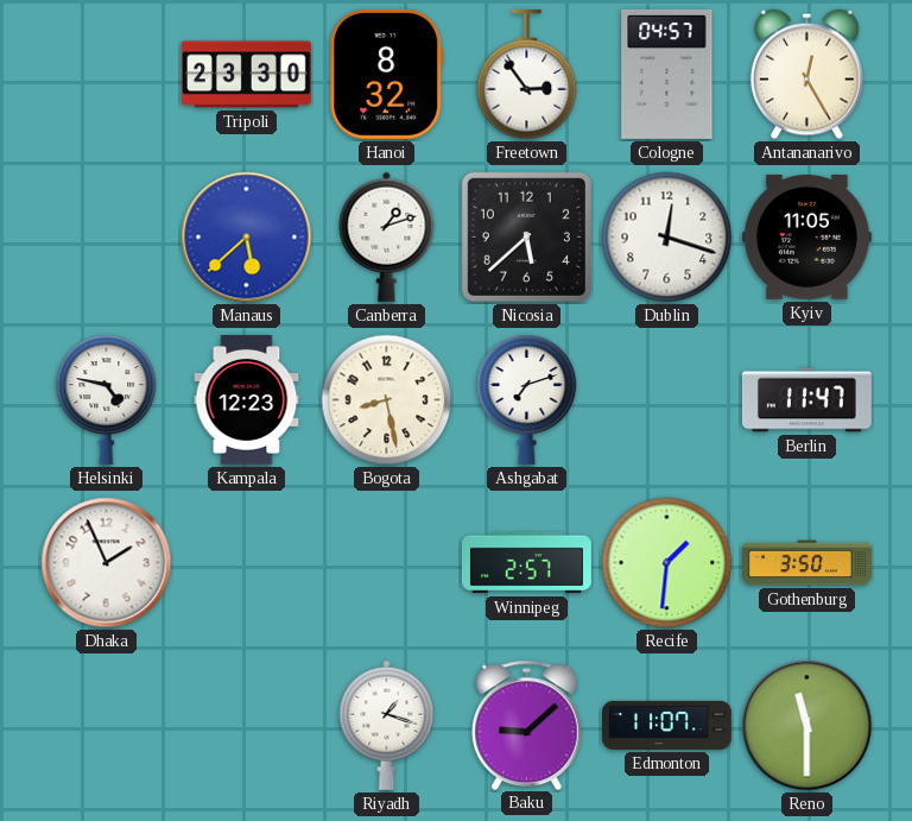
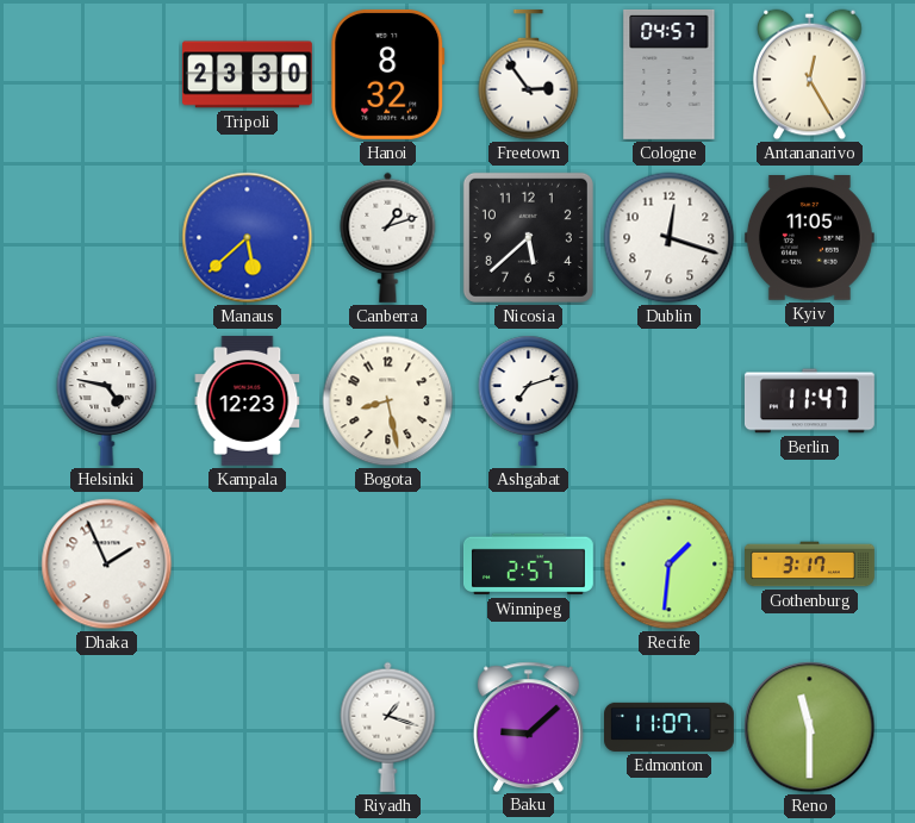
Gothenburg: 3:50 -> 3:17 (810, 565)
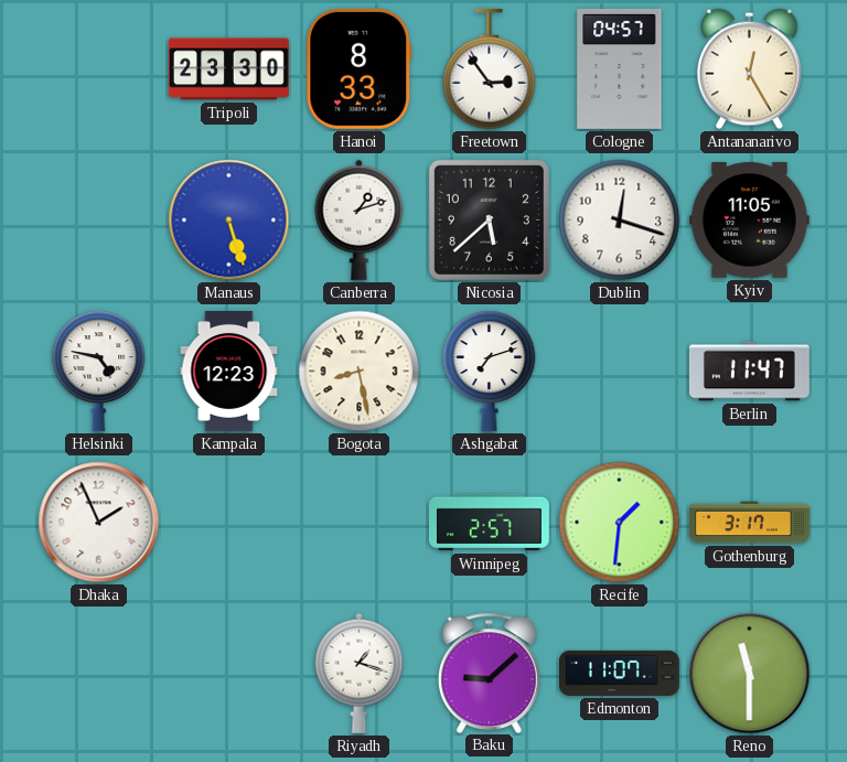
Hanoi: 8:32 -> 8:33 (360, 68)
Manaus: 5:38 -> 5:27 (229, 221)
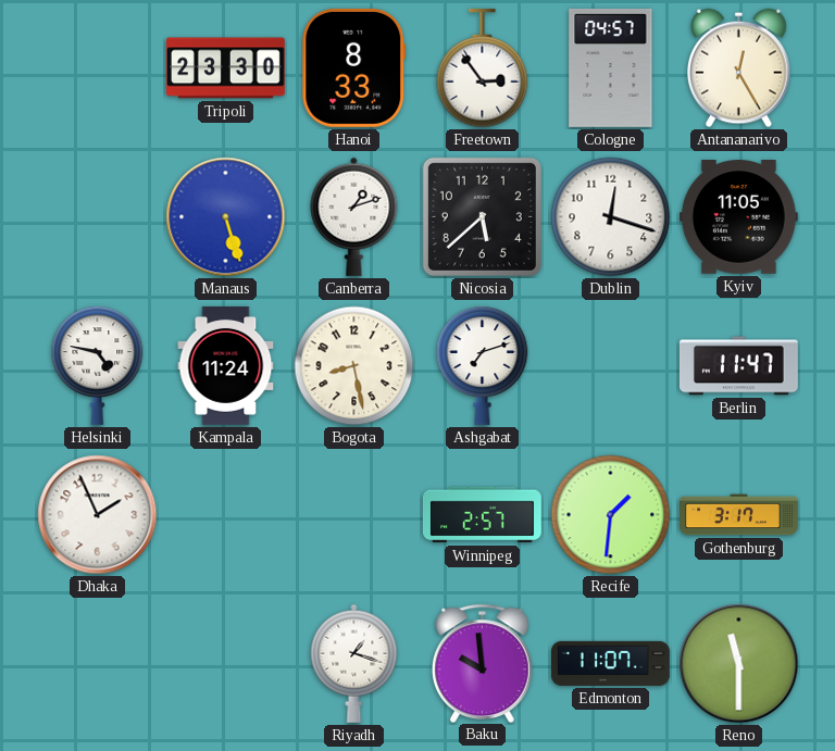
Kampala: 12:23 -> 11:24 (226, 365)
Baku: 9:08 -> 9:59 (483, 663)
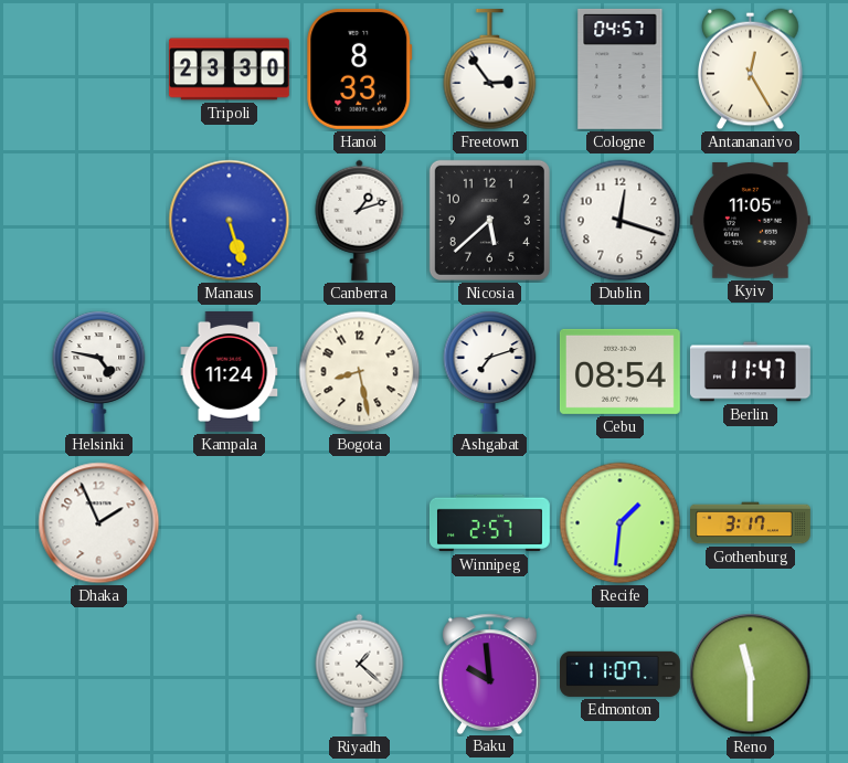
Cebu: none -> 08:54 (619, 371)
Riyadh: 1:18 -> 1:22 (360, 674)
